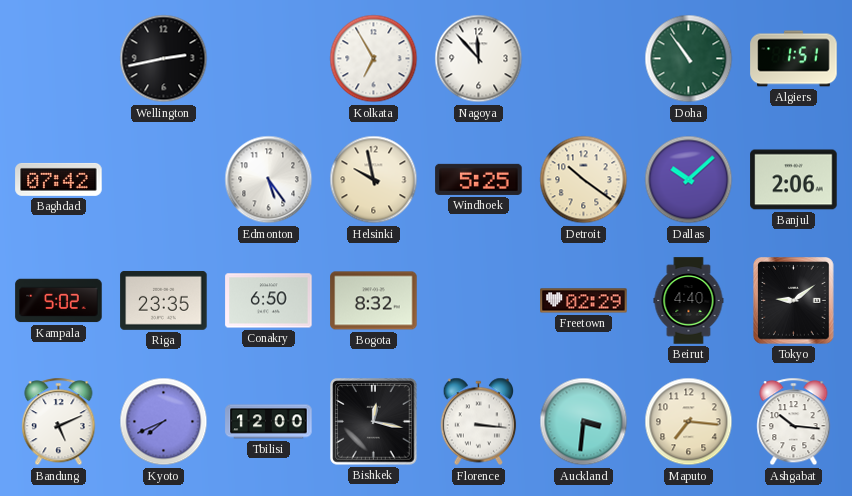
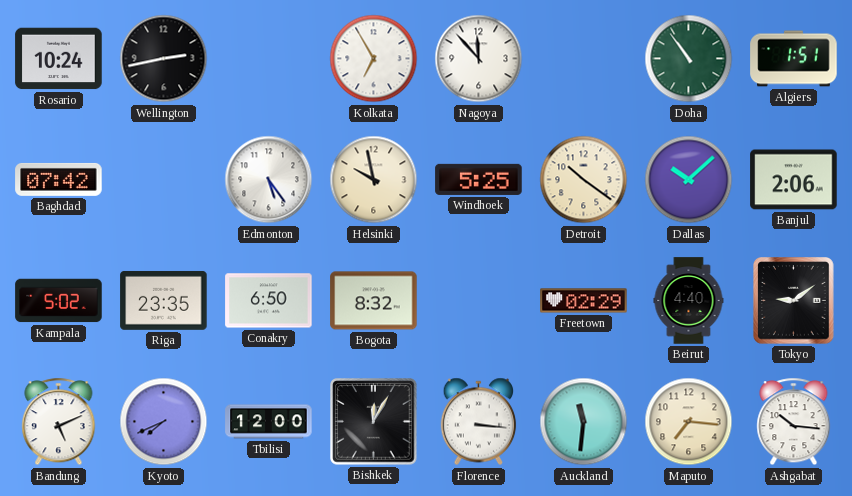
Rosario: none -> 10:24 (59, 59)
Bishkek: 12:17 -> 12:05 (374, 422)
Auckland: 3:31 -> 11:31 (584, 422)
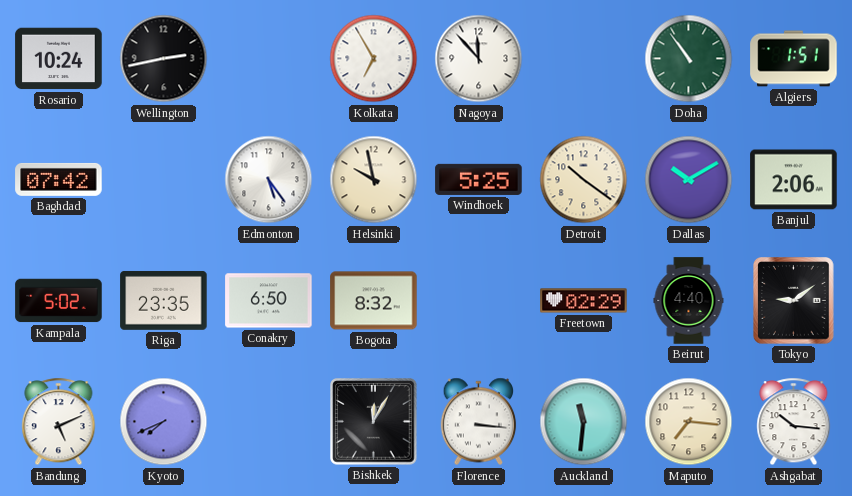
Dallas: 10:08 -> 10:10 (689, 180)
Tbilisi: 12:00 -> none (269, 422)
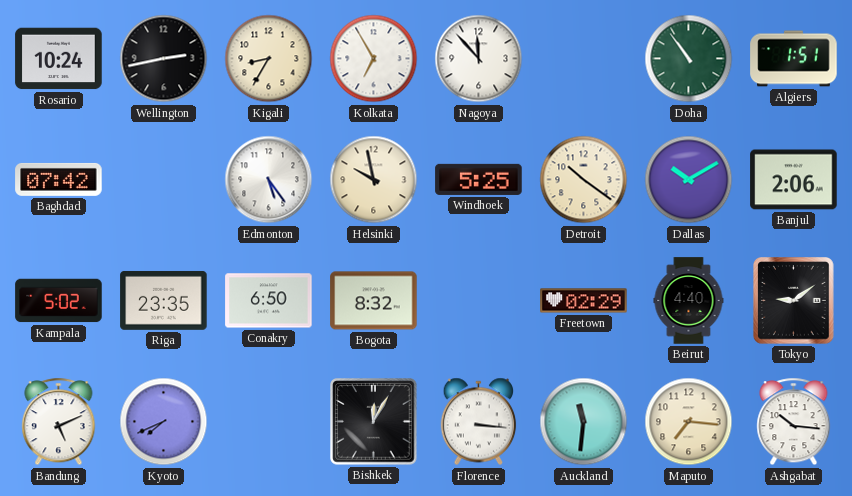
Kigali: none -> 8:35 (269, 59)
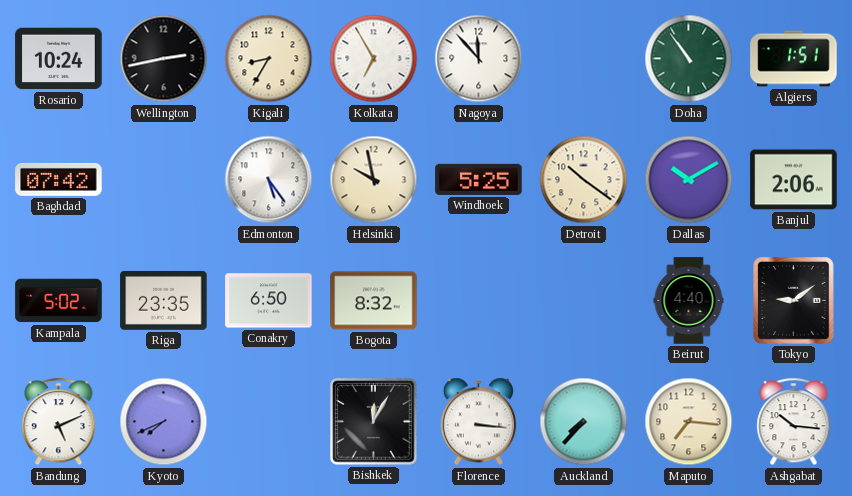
Freetown: 02:29 -> none (584, 301)
Auckland: 11:31 -> 7:37 (584, 422)
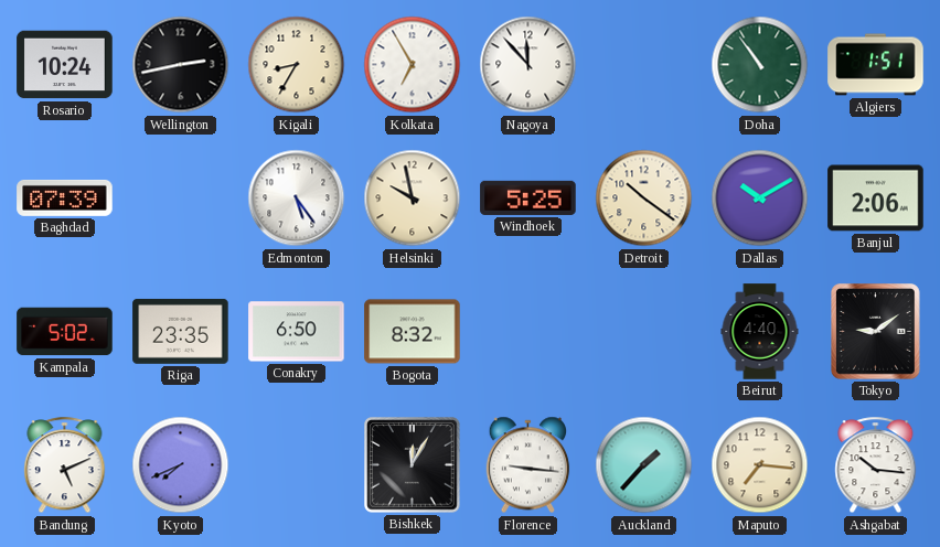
Baghdad: 07:42 -> 07:39 (65, 197)
Florence: 3:16 -> 9:16 (528, 465)
Auckland: 7:37 -> 1:37 (644, 465)
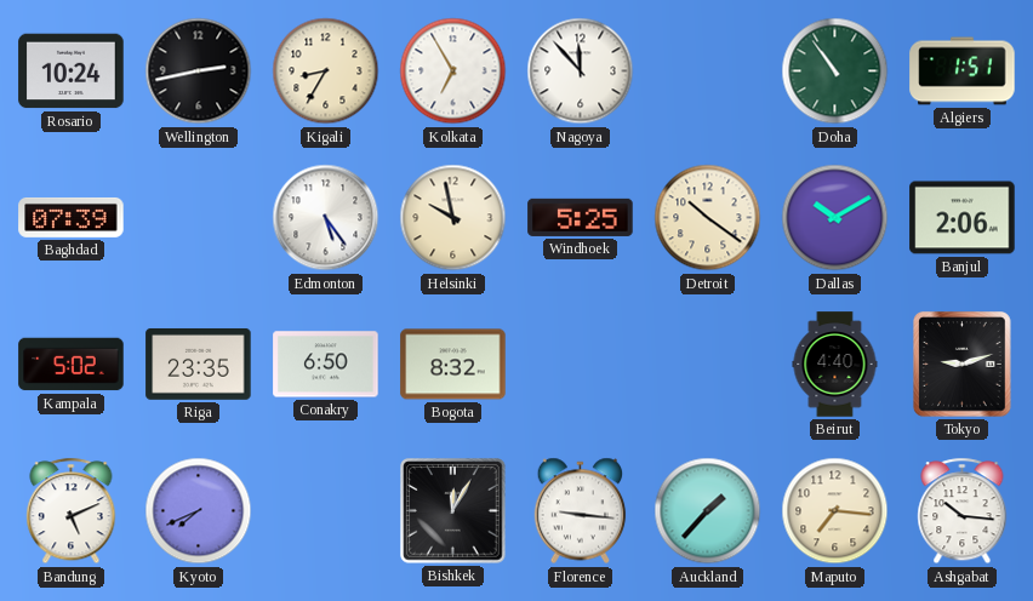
Tokyo: 9:09 -> 9:12 (963, 365)
